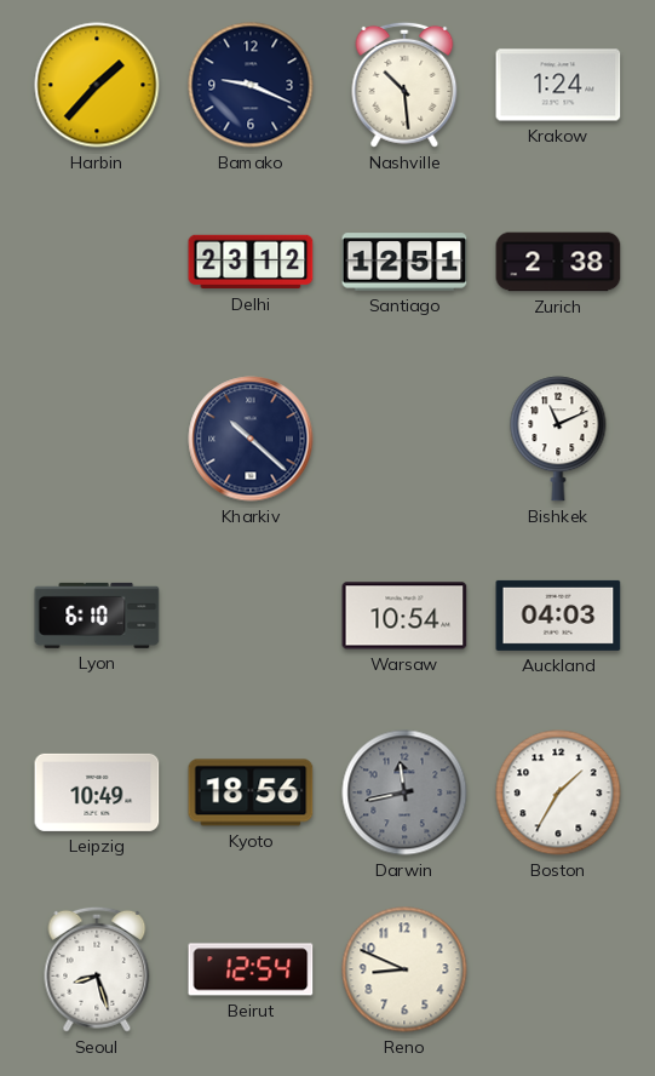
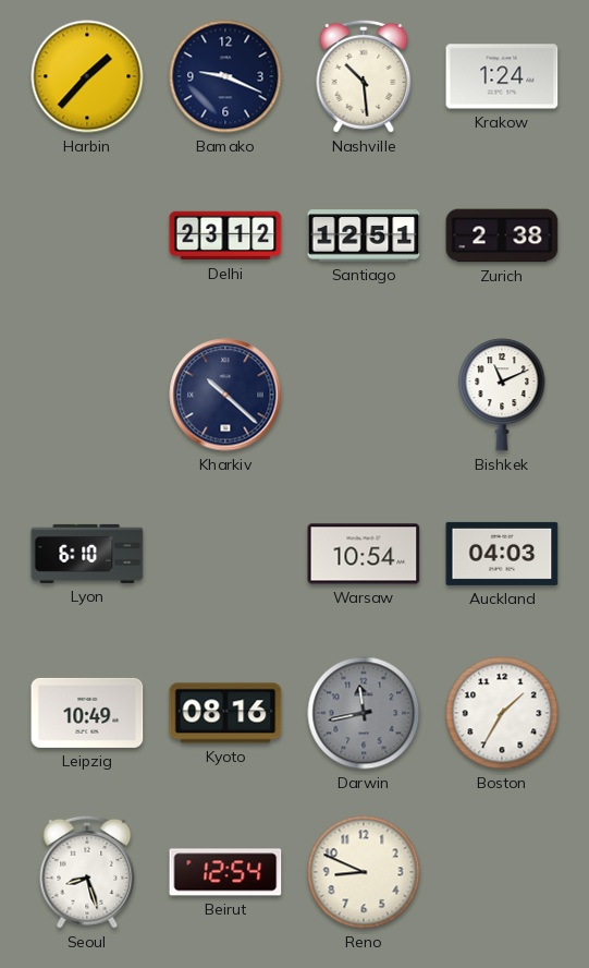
Kyoto: 18:56 -> 08:16 (225, 713)
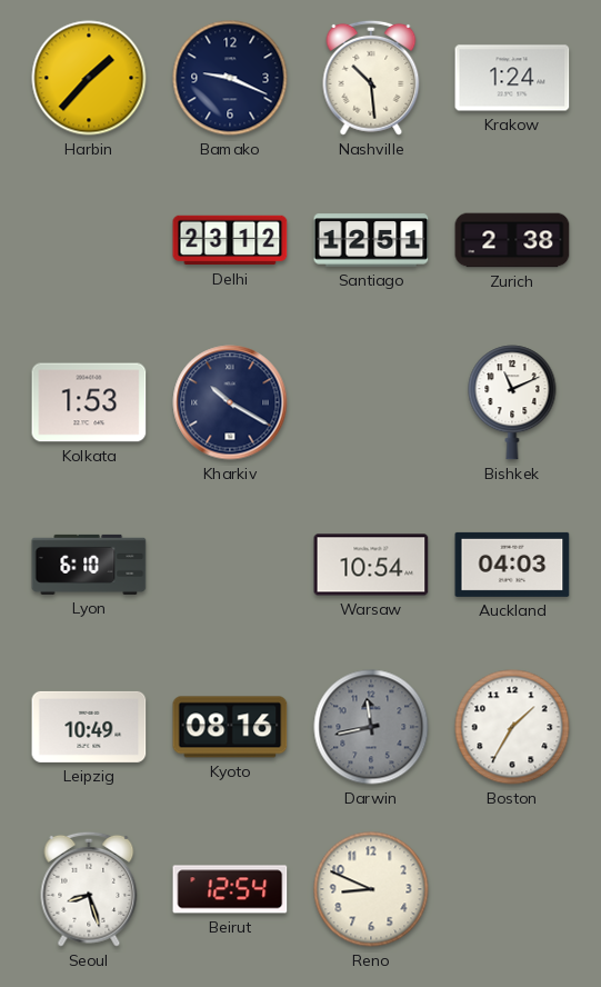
Kolkata: none -> 1:53 (89, 402)
Kharkiv: 10:22 -> 10:20 (230, 402)
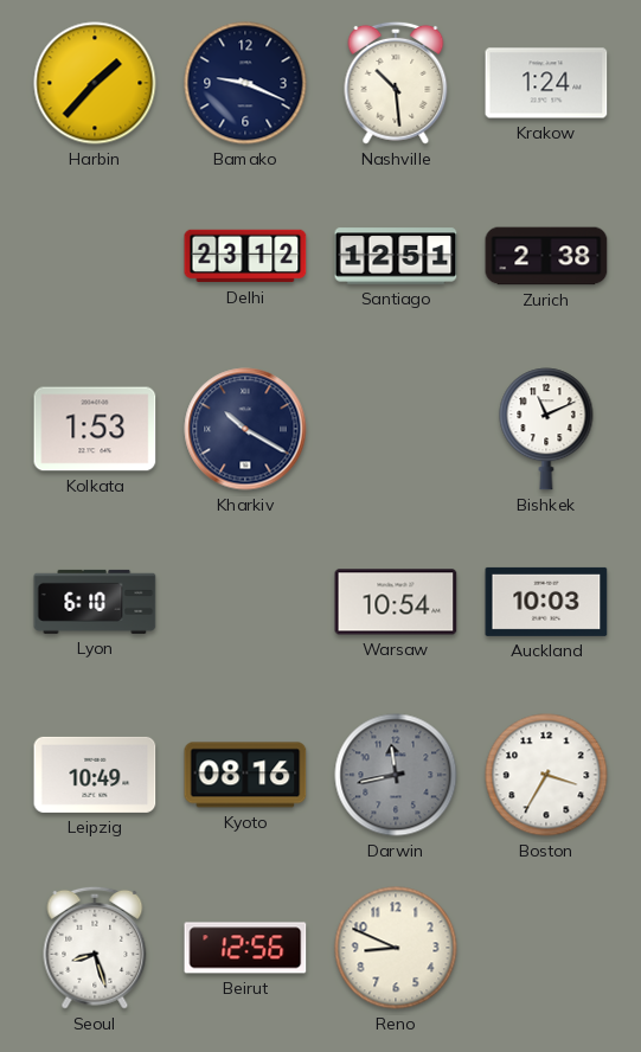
Auckland: 04:03 -> 10:03 (546, 602)
Boston: 1:35 -> 3:35 (546, 775)
Beirut: 12:54 -> 12:56 (245, 948)
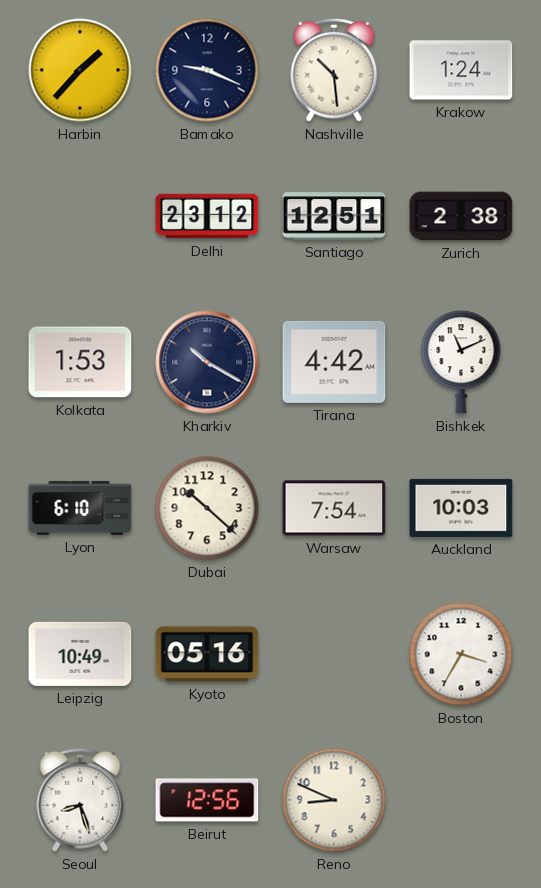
Tirana: none -> 4:42 (334, 362)
Dubai: none -> 10:22 (207, 508)
Warsaw: 10:54 -> 7:54 (334, 508)
Kyoto: 08:16 -> 05:16 (207, 654)
Darwin: 11:43 -> none (396, 775)
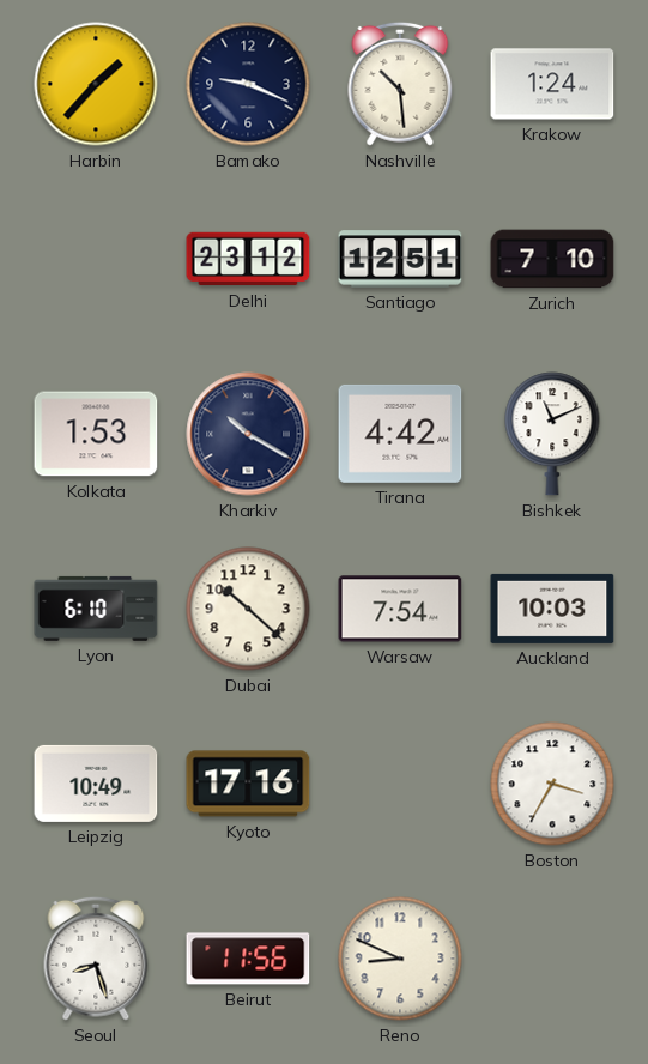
Zurich: 2:38 -> 7:10 (552, 259)
Kyoto: 05:16 -> 17:16 (248, 784)
Beirut: 12:56 -> 11:56 (248, 959)
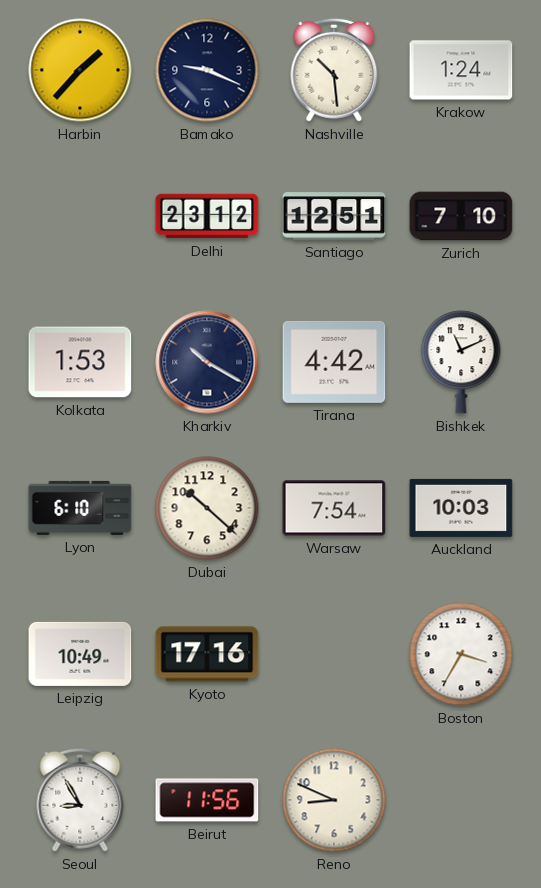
Seoul: 8:27 -> 8:55 (80, 800)
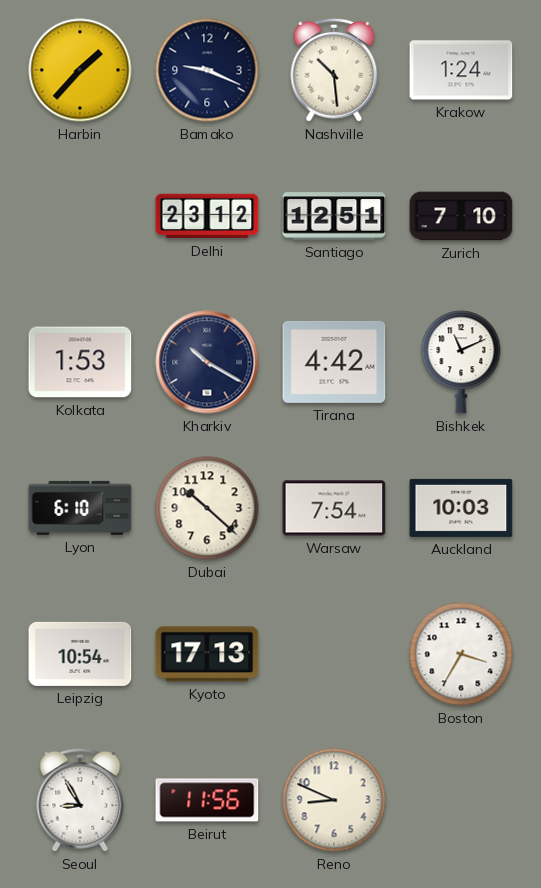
Leipzig: 10:49 -> 10:54 (80, 654)
Kyoto: 17:16 -> 17:13 (207, 654)
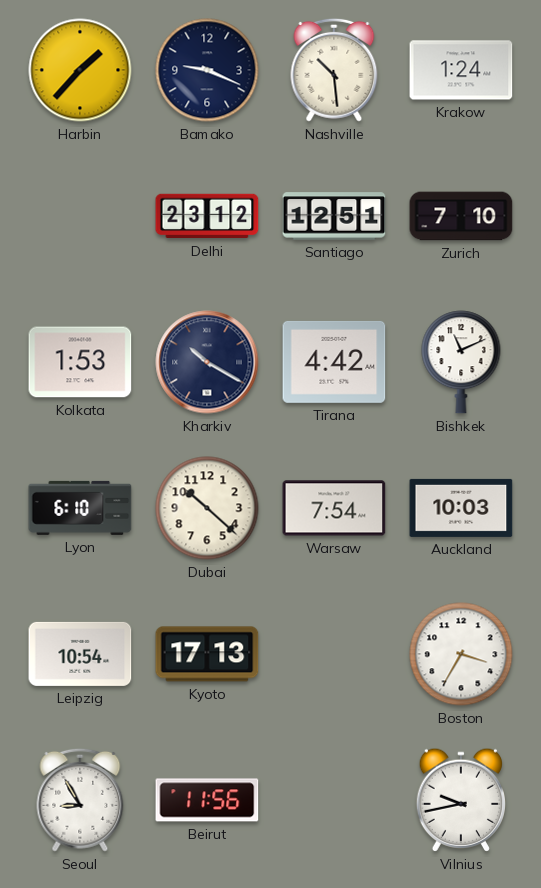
Reno: 8:49 -> none (334, 800)
Vilnius: none -> 9:43 (460, 800)
